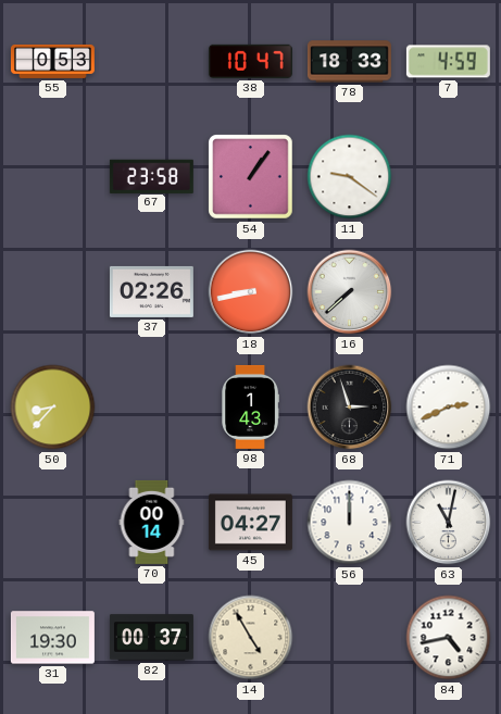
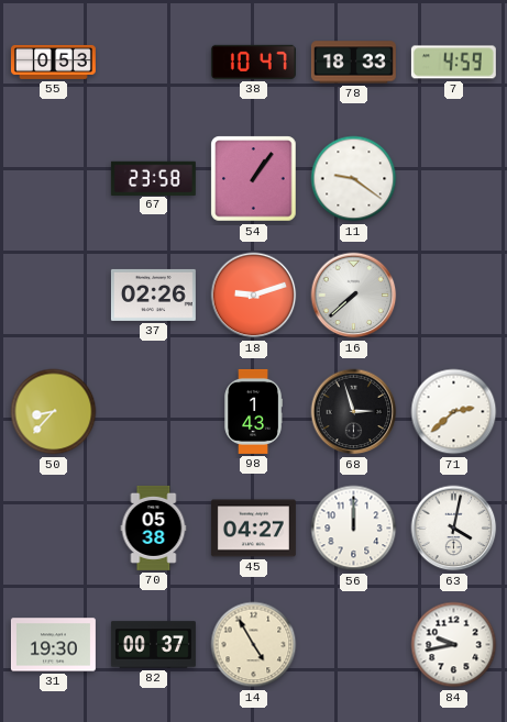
18: 8:43 -> 9:12 (254, 296)
71: 2:41 -> 2:38 (454, 412)
70: 00:14 -> 05:38 (154, 527)
63: 11:02 -> 4:02 (454, 529)
84: 4:43 -> 9:43 (454, 645)
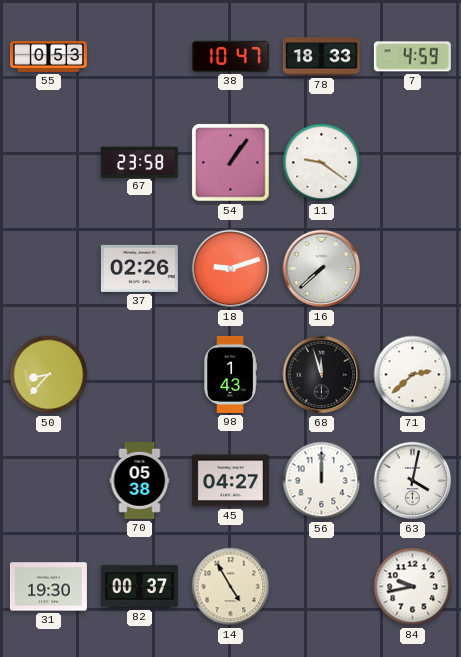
68: 2:57 -> 11:57 (322, 375)
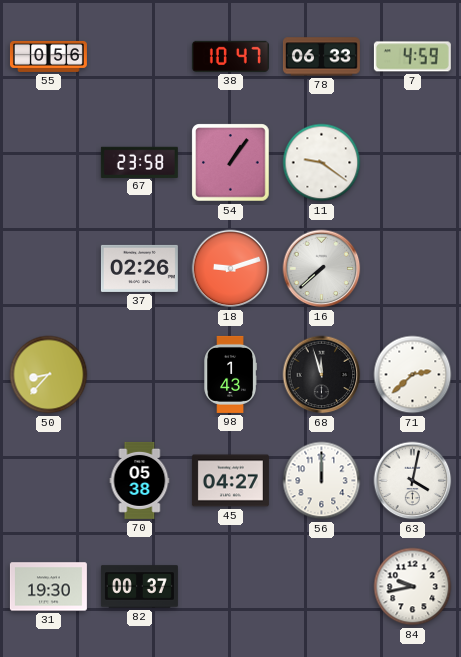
55: 0:53 -> 0:56 (48, 56)
78: 18:33 -> 06:33 (321, 57)
14: 4:55 -> none (231, 587)
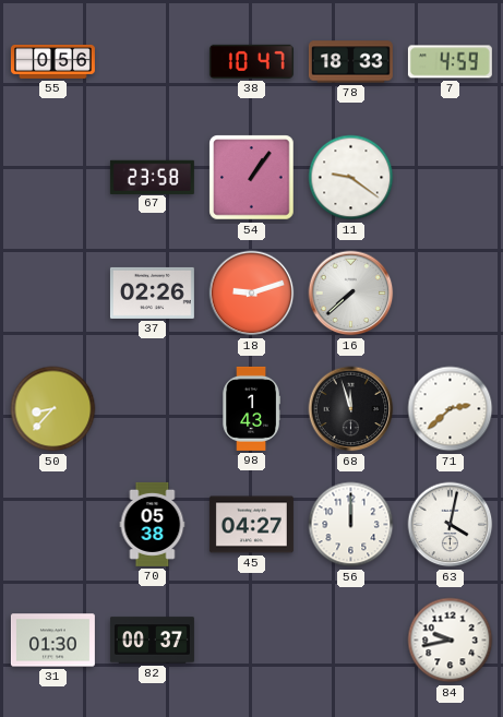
78: 06:33 -> 18:33 (350, 62)
31: 19:30 -> 01:30 (52, 641)
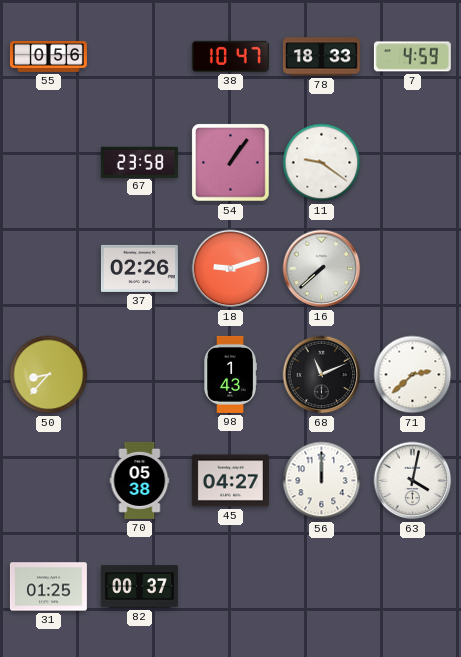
68: 11:57 -> 11:11 (322, 375)
31: 01:30 -> 01:25 (48, 587)
84: 9:43 -> none (451, 641)
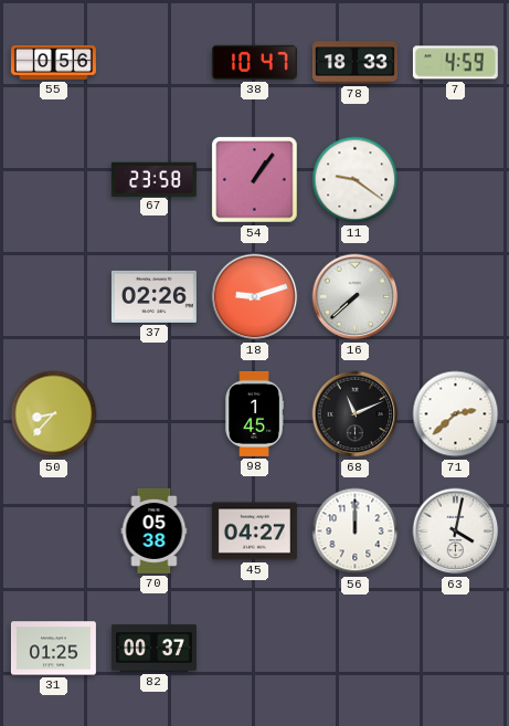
98: 1:43 -> 1:45 (254, 413)
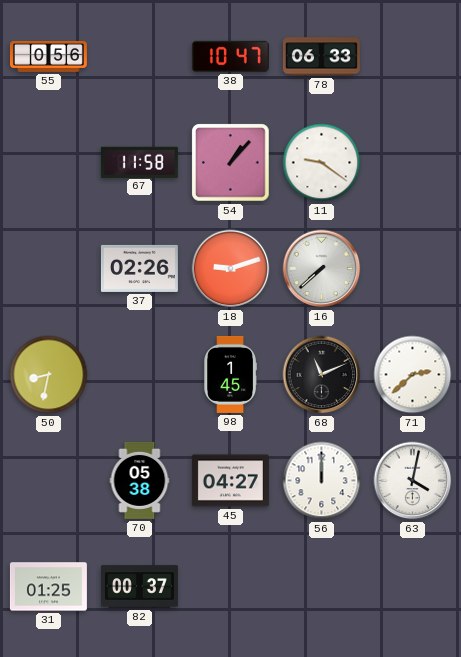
78: 18:33 -> 06:33 (321, 57)
7: 4:59 -> none (455, 63)
67: 23:58 -> 11:58 (139, 162)
54: 1:06 -> 1:07 (231, 163)
50: 8:37 -> 8:32 (49, 375)
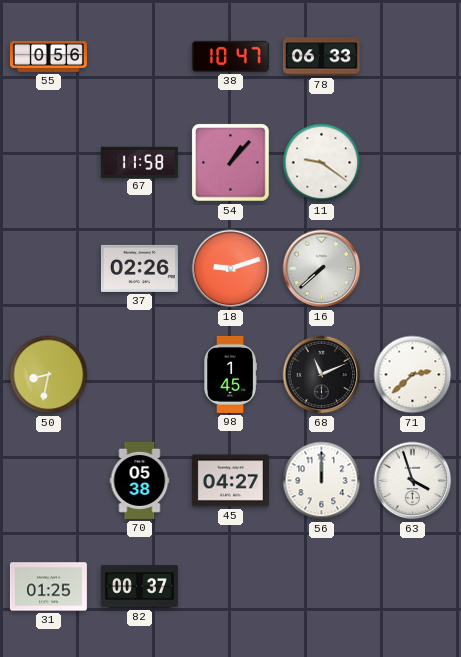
63: 4:02 -> 3:57 (413, 481)
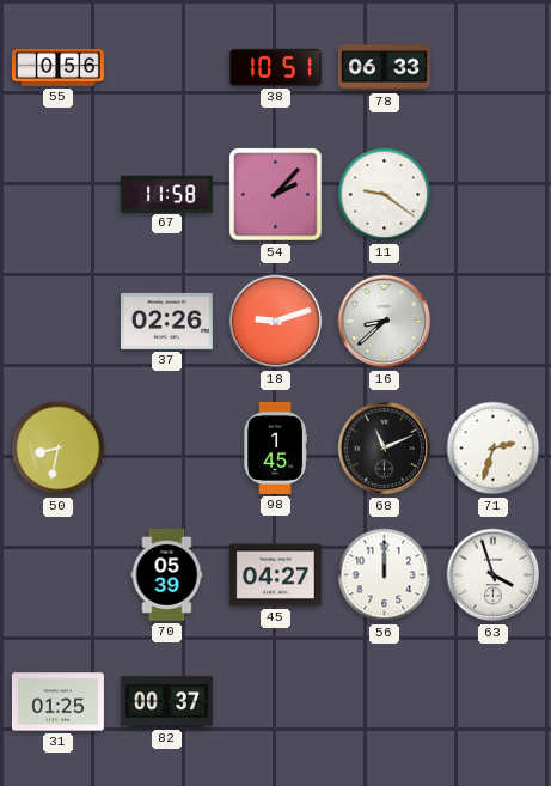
38: 10:47 -> 10:51 (275, 67)
54: 1:07 -> 2:07 (276, 195)
16: 7:38 -> 8:38 (385, 322)
71: 2:38 -> 2:33 (494, 449)
70: 05:38 -> 05:39 (167, 574)
